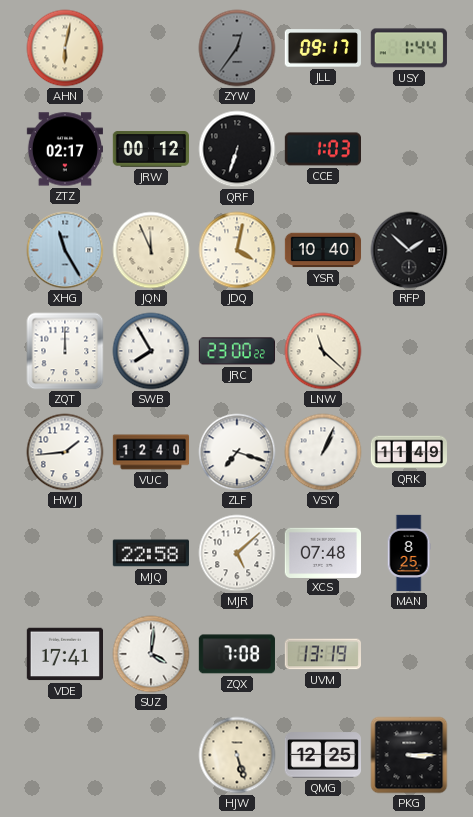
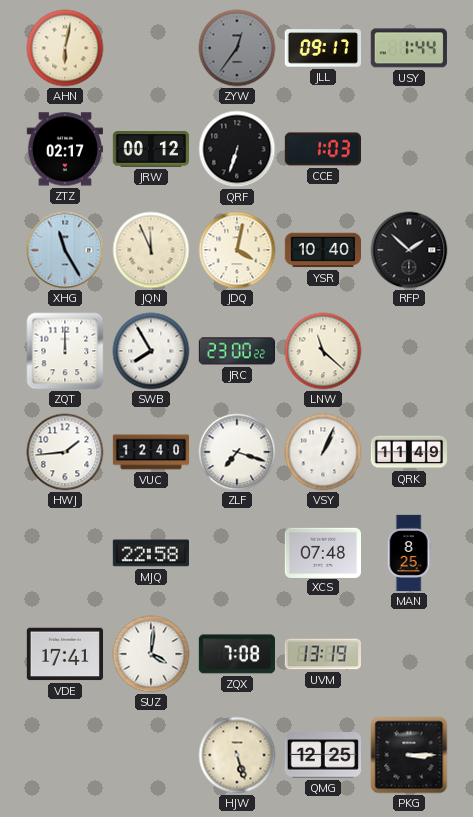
MJR: 5:08 -> none (237, 553)
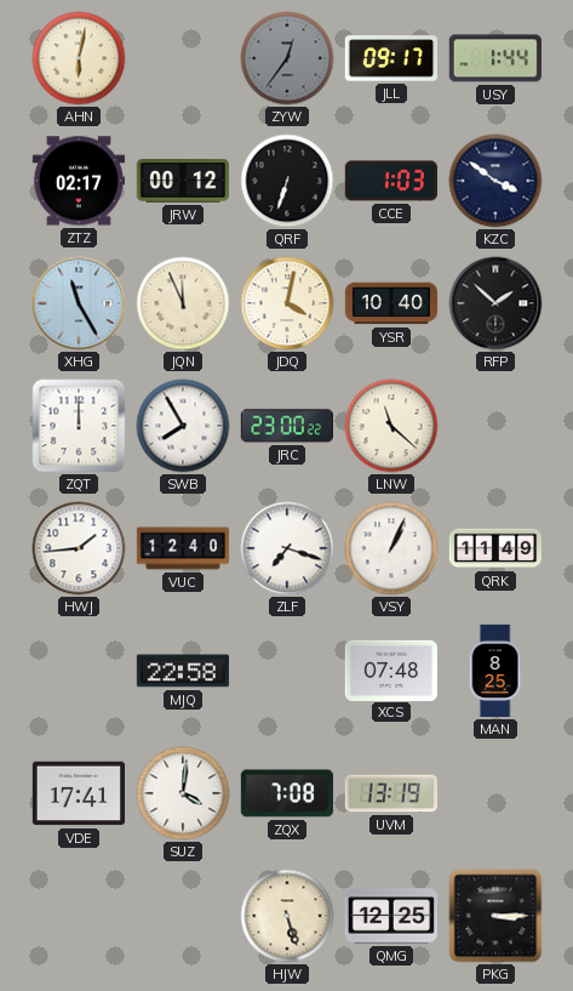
KZC: none -> 3:51 (495, 181)
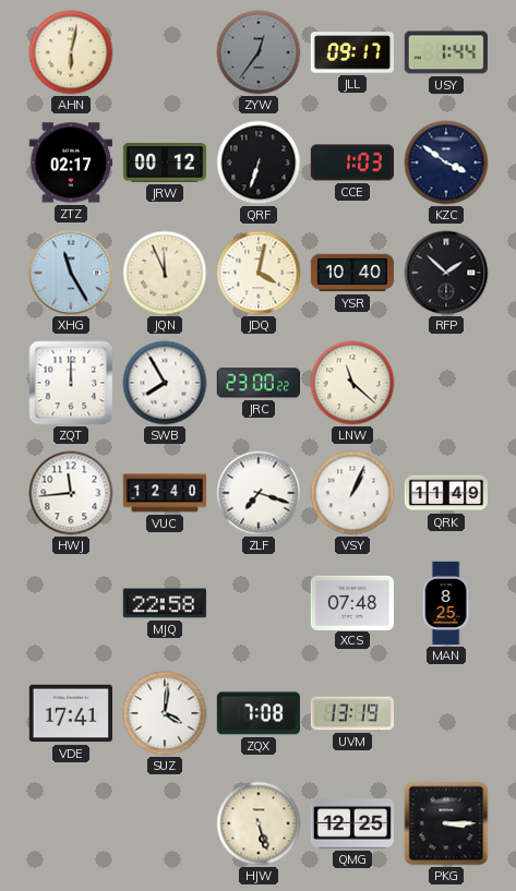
HWJ: 1:44 -> 11:44 (71, 493)
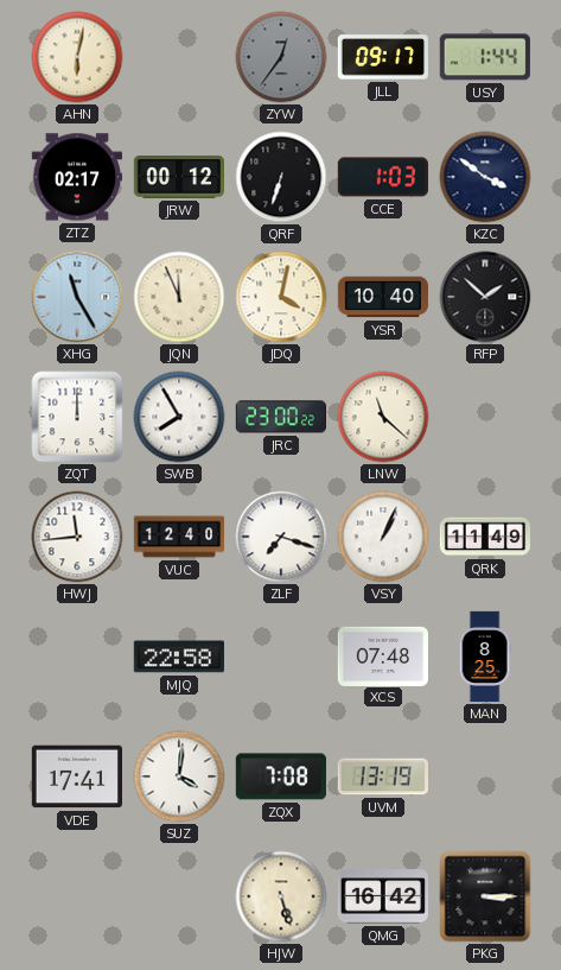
QMG: 12:25 -> 16:42 (382, 896)
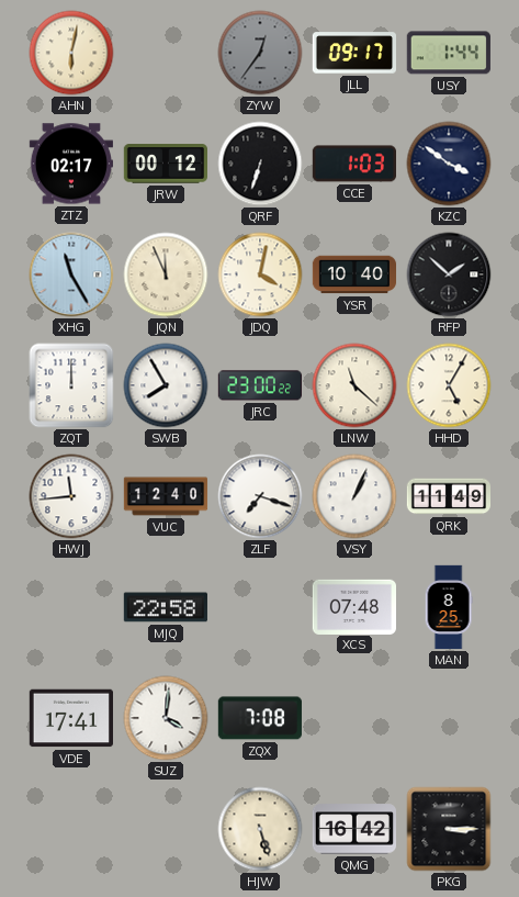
HHD: none -> 5:05 (449, 385)
UVM: 13:19 -> none (382, 776)
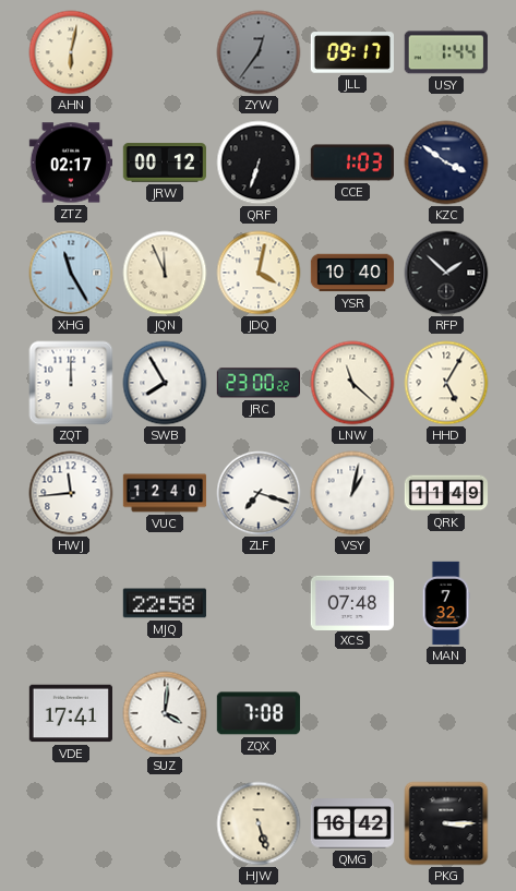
VSY: 1:04 -> 1:02 (352, 493)
MAN: 8:25 -> 7:32 (446, 603)
